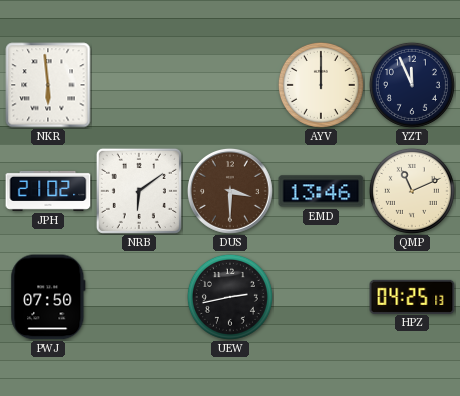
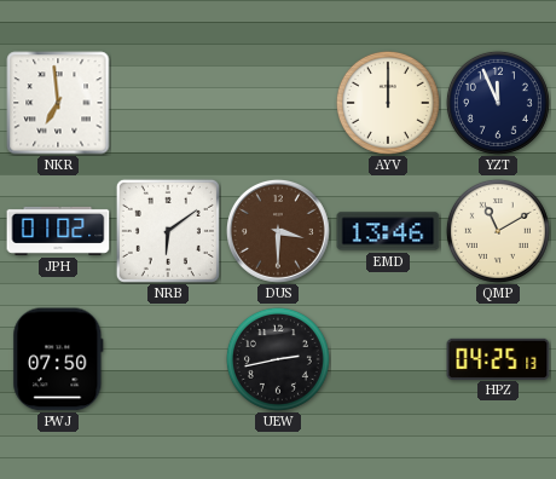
NKR: 5:59 -> 6:59 (58, 103)
JPH: 21:02 -> 01:02 (58, 231)
QMP: 11:11 -> 11:10 (498, 231)
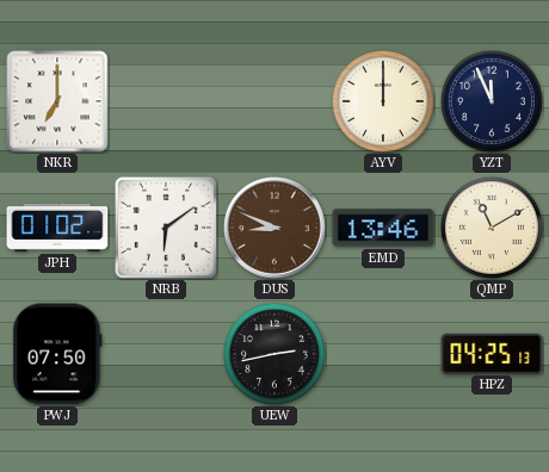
NKR: 6:59 -> 7:00 (57, 101)
DUS: 3:30 -> 8:49 (276, 229)
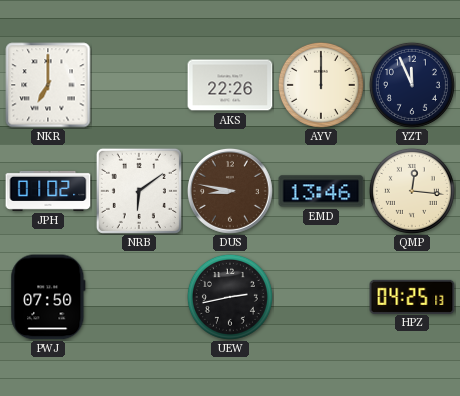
AKS: none -> 22:26 (230, 85)
DUS: 8:49 -> 8:47 (231, 192)
QMP: 11:10 -> 12:16 (412, 191)
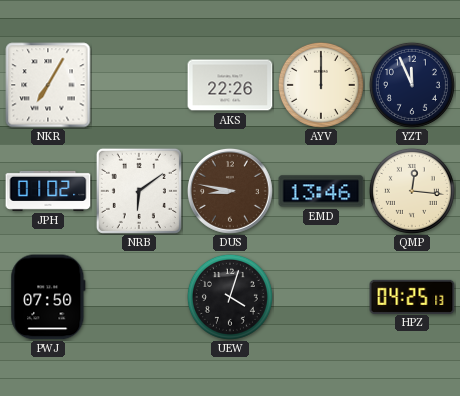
NKR: 7:00 -> 7:05 (48, 85)
UEW: 2:43 -> 4:03 (230, 297)
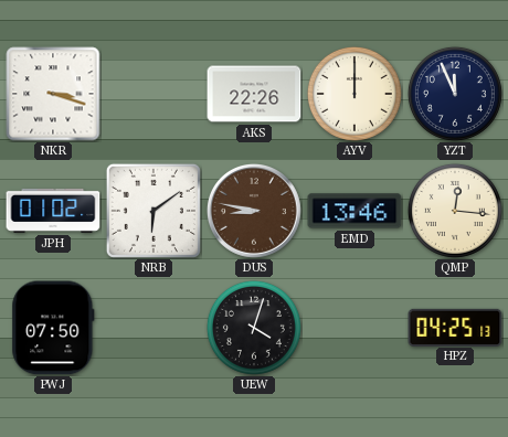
NKR: 7:05 -> 3:18 (53, 94)
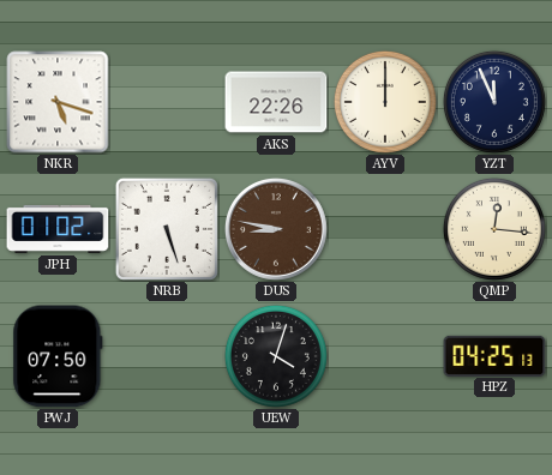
NKR: 3:18 -> 5:18 (58, 102)
NRB: 6:09 -> 5:27 (167, 229)
EMD: 13:46 -> none (354, 211)
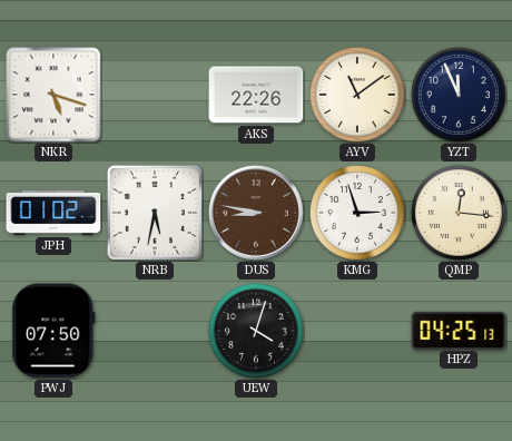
AYV: 12:00 -> 11:09 (357, 95)
NRB: 5:27 -> 5:32 (155, 213)
KMG: none -> 2:57 (357, 213)
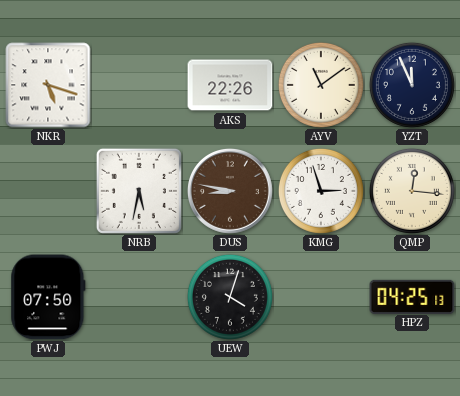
JPH: 01:02 -> none (53, 213)
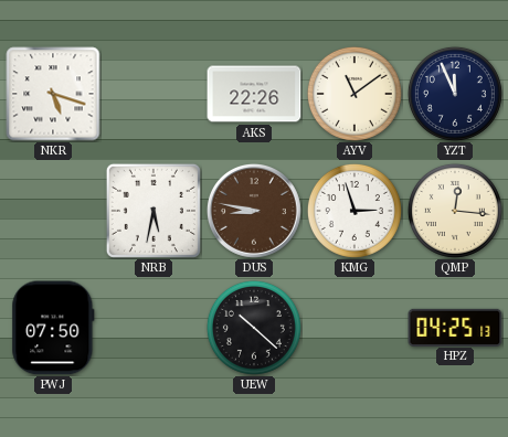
UEW: 4:03 -> 10:22 (254, 328)
